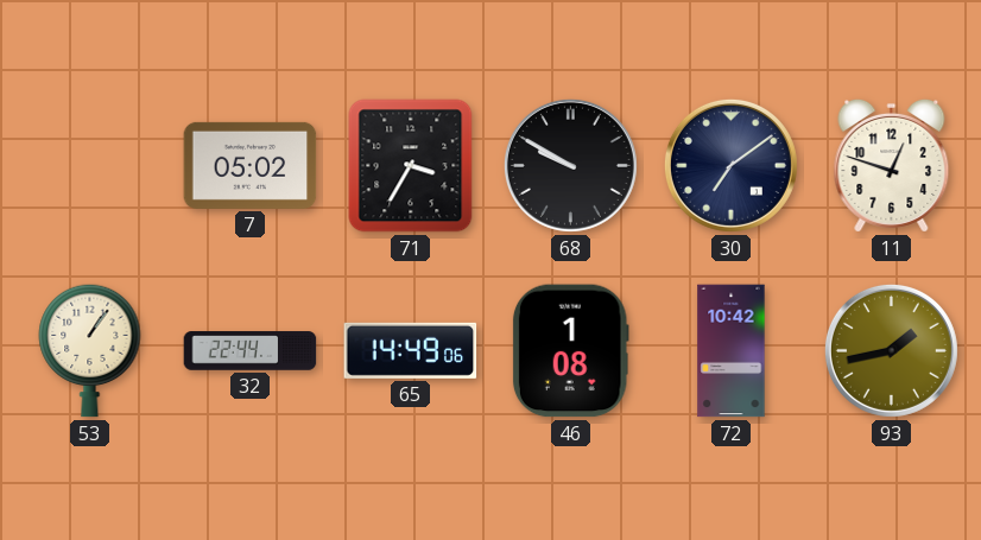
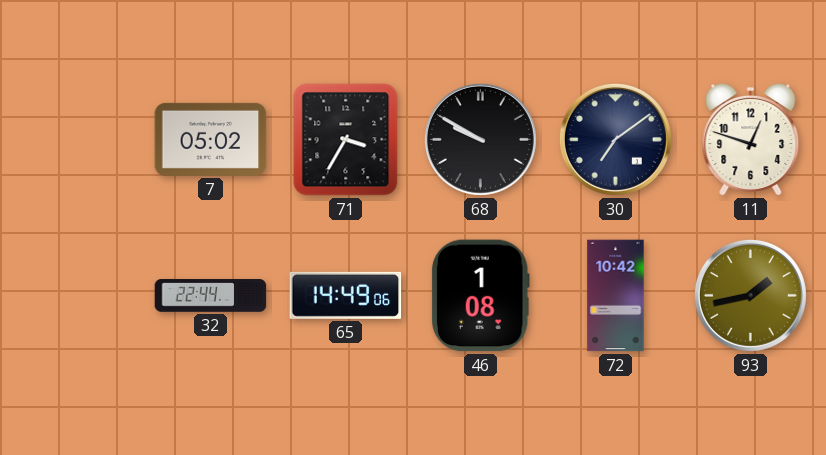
53: 1:06 -> none (90, 350)
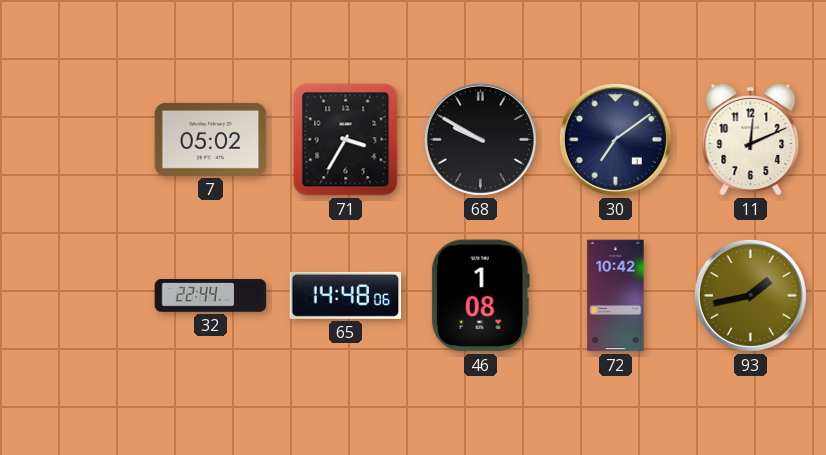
11: 12:48 -> 12:11 (751, 139)
65: 14:49 -> 14:48 (346, 295)
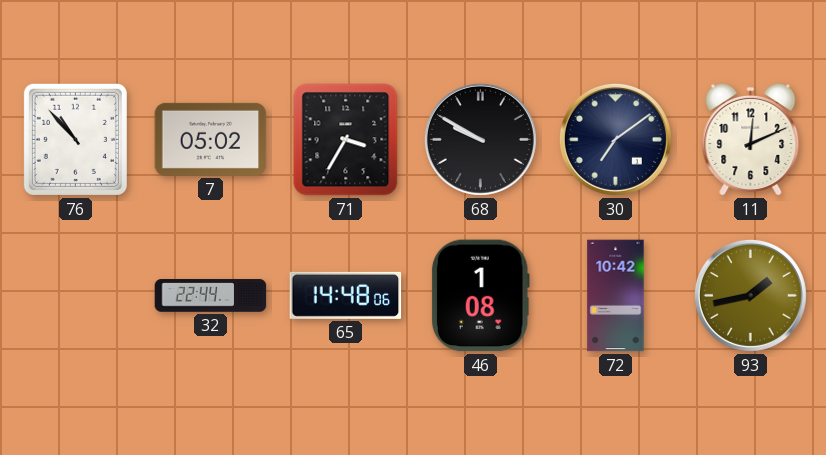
76: none -> 10:53 (75, 139)
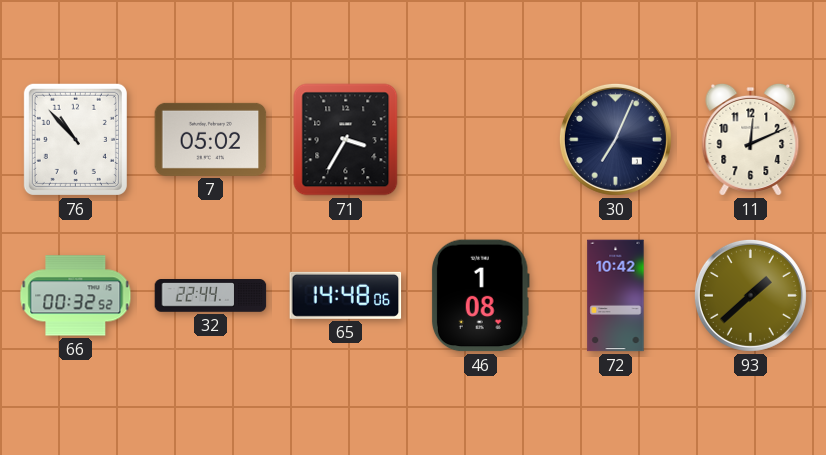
68: 9:50 -> none (480, 139)
30: 7:09 -> 7:04 (615, 139)
66: none -> 00:32 (76, 296)
93: 1:43 -> 1:38 (750, 295)
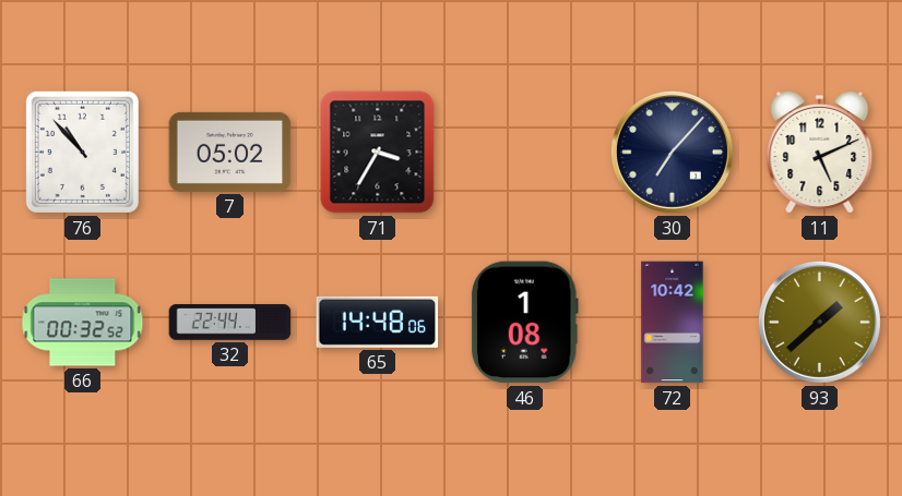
30: 7:04 -> 7:07 (672, 152)
11: 12:11 -> 5:11 (820, 152)
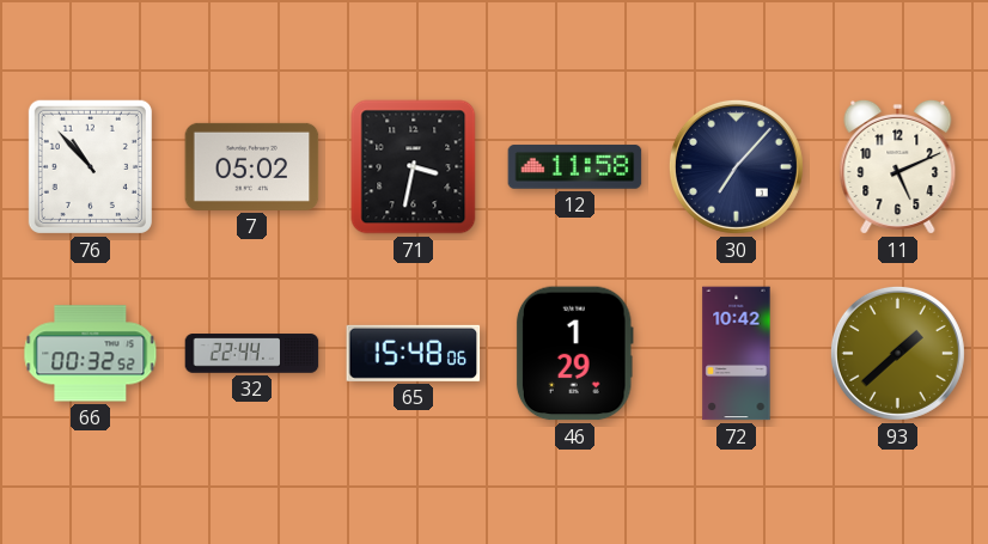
71: 3:35 -> 3:32 (414, 167)
12: none -> 11:58 (575, 167)
65: 14:48 -> 15:48 (414, 353)
46: 1:08 -> 1:29 (574, 354)
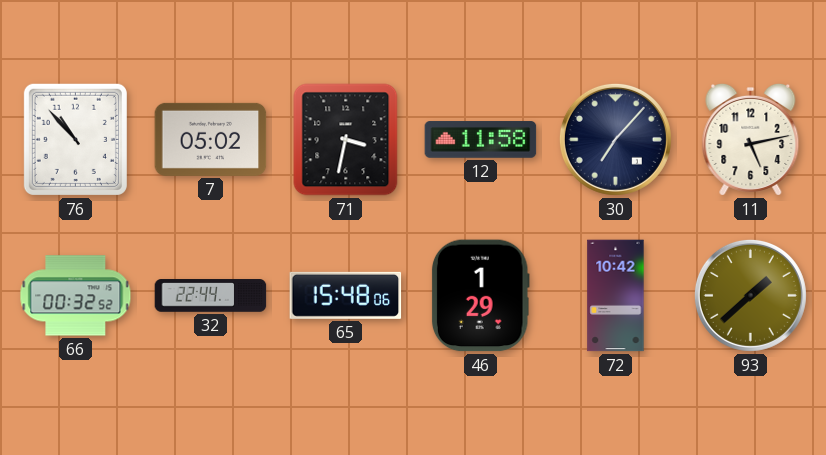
11: 5:11 -> 5:13 (751, 139)
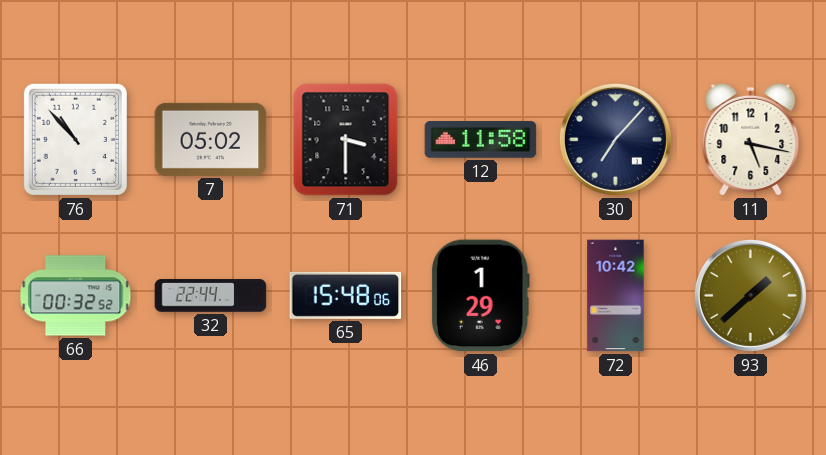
71: 3:32 -> 3:30 (346, 140)
11: 5:13 -> 5:17 (751, 139)
